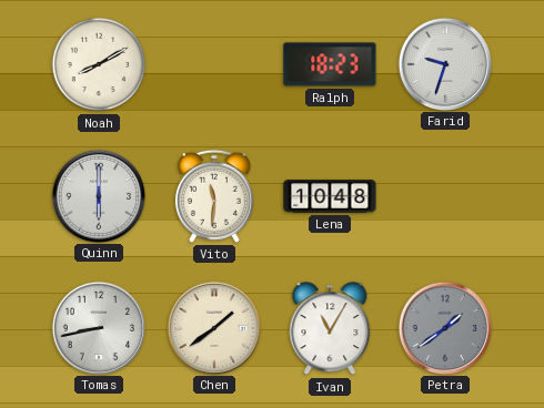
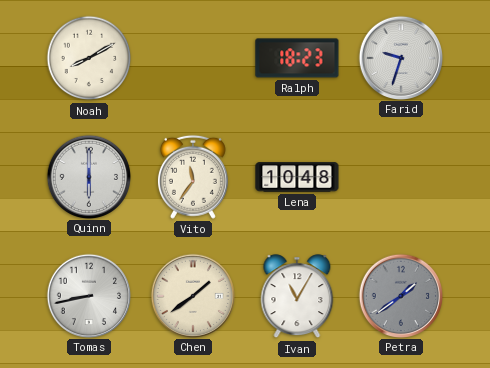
Vito: 11:31 -> 11:36 (193, 177)
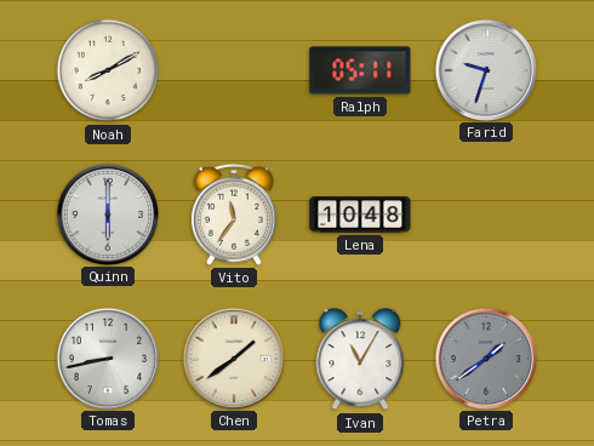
Ralph: 18:23 -> 05:11 (360, 70)
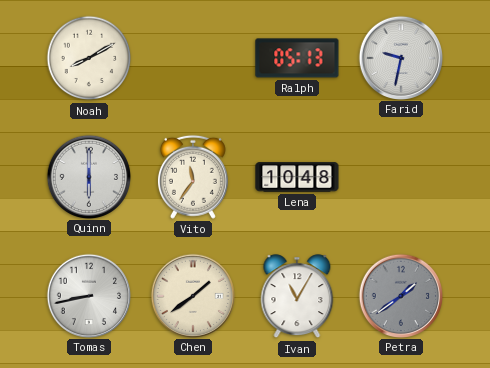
Ralph: 05:11 -> 05:13 (297, 58)
Farid: 9:33 -> 9:32 (400, 57)
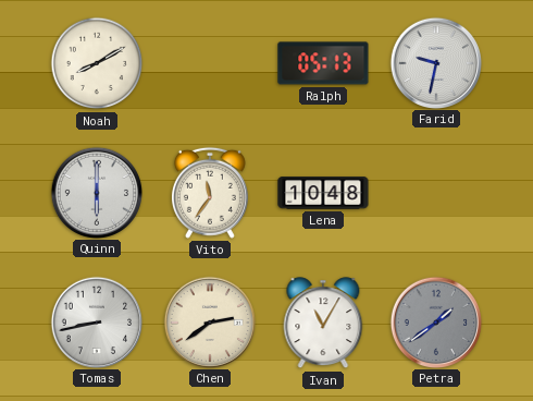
Chen: 1:39 -> 2:39 (209, 321)
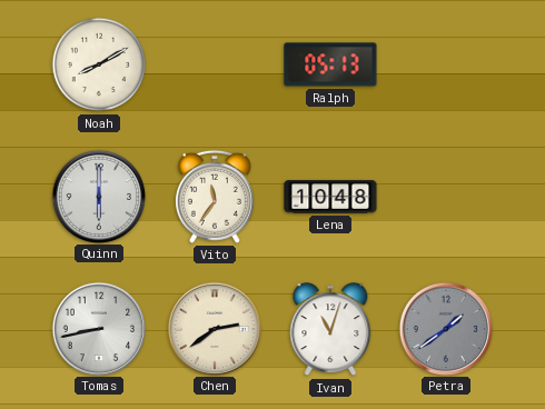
Farid: 9:32 -> none (435, 62)
Ivan: 11:05 -> 11:03 (330, 330)
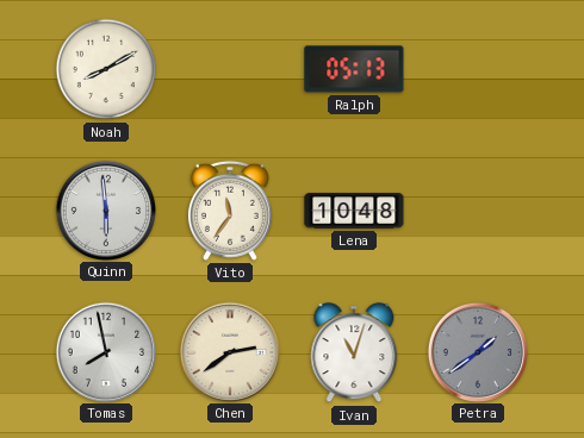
Quinn: 6:00 -> 5:59 (105, 209)
Tomas: 8:43 -> 7:58 (105, 351)
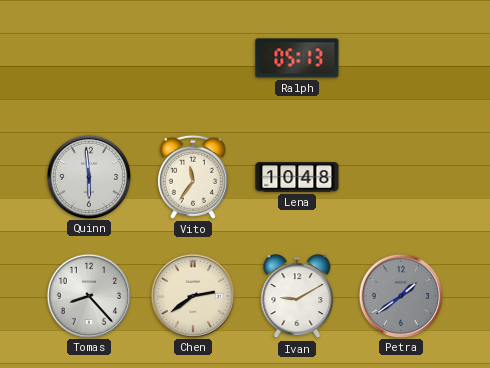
Noah: 8:10 -> none (106, 69)
Tomas: 7:58 -> 8:23 (88, 295)
Ivan: 11:03 -> 9:10 (297, 297)
